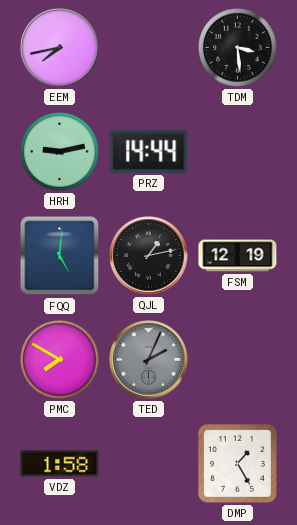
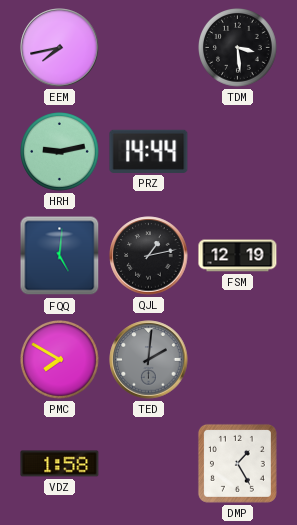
TED: 2:04 -> 2:01 (149, 360)
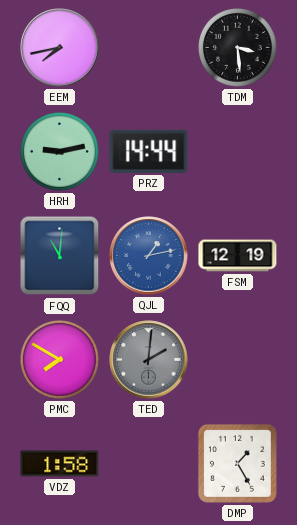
FQQ: 5:01 -> 11:01 (60, 256)
QJL dial: black -> blue (149, 256)
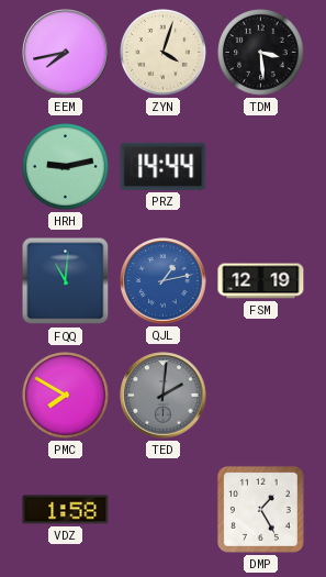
ZYN: none -> 4:03 (164, 53)
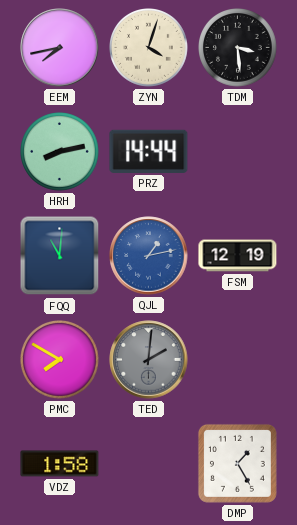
HRH: 9:13 -> 8:13 (60, 152)
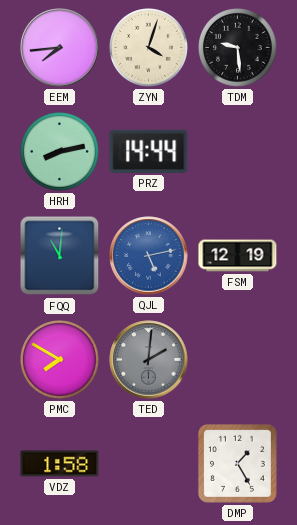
EEM: 7:43 -> 7:44 (60, 48)
TDM: 3:29 -> 9:29 (238, 48)
QJL: 1:13 -> 5:13 (149, 256)
